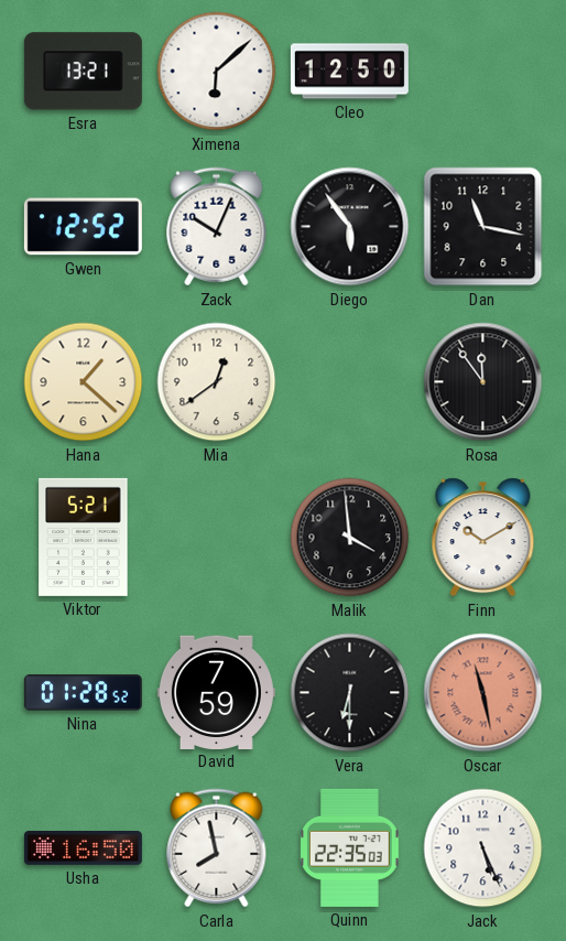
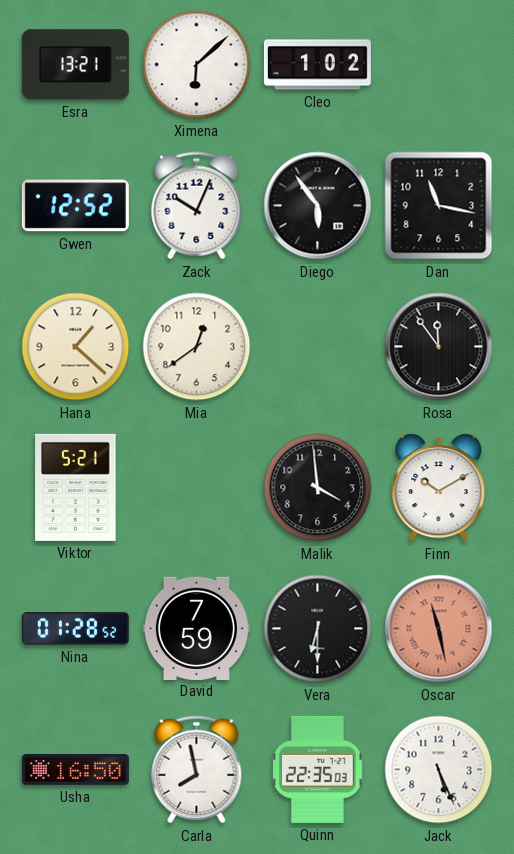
Cleo: 12:50 -> 1:02 (317, 65)
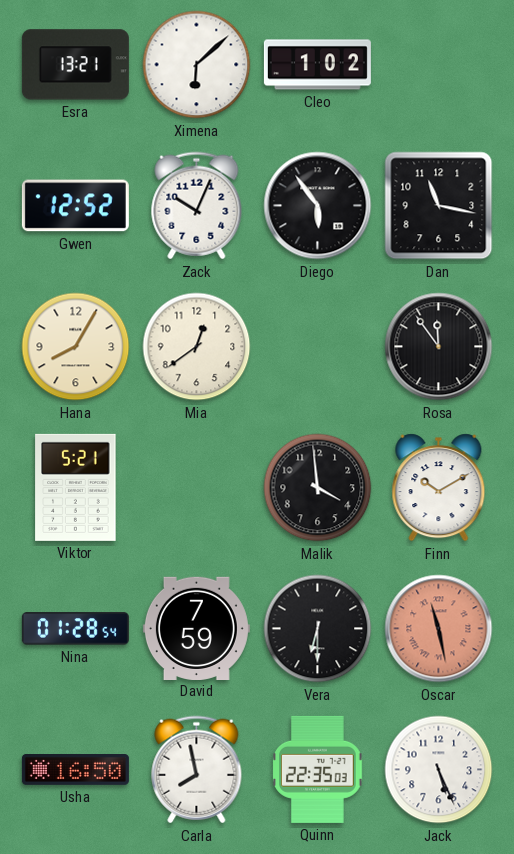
Hana: 1:22 -> 8:05 (76, 347)
Nina: 01:28:52 -> 01:28:54 (75, 629)
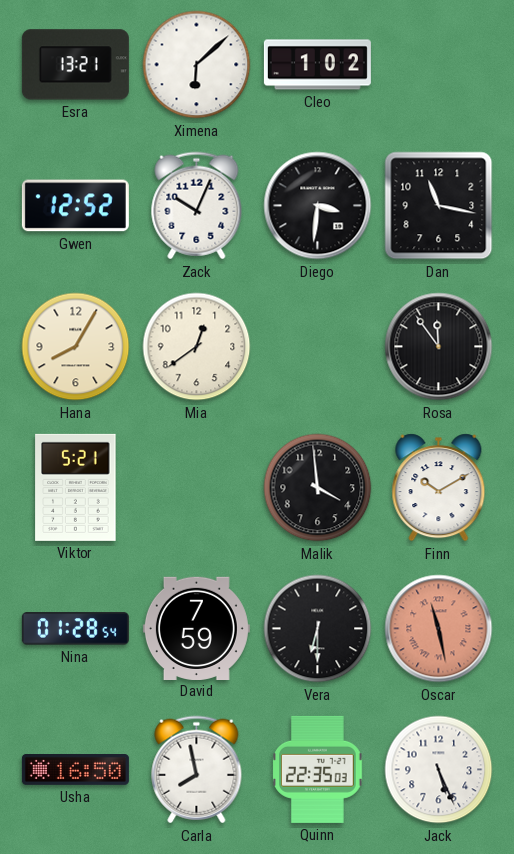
Diego: 5:54 -> 3:31 (318, 206)
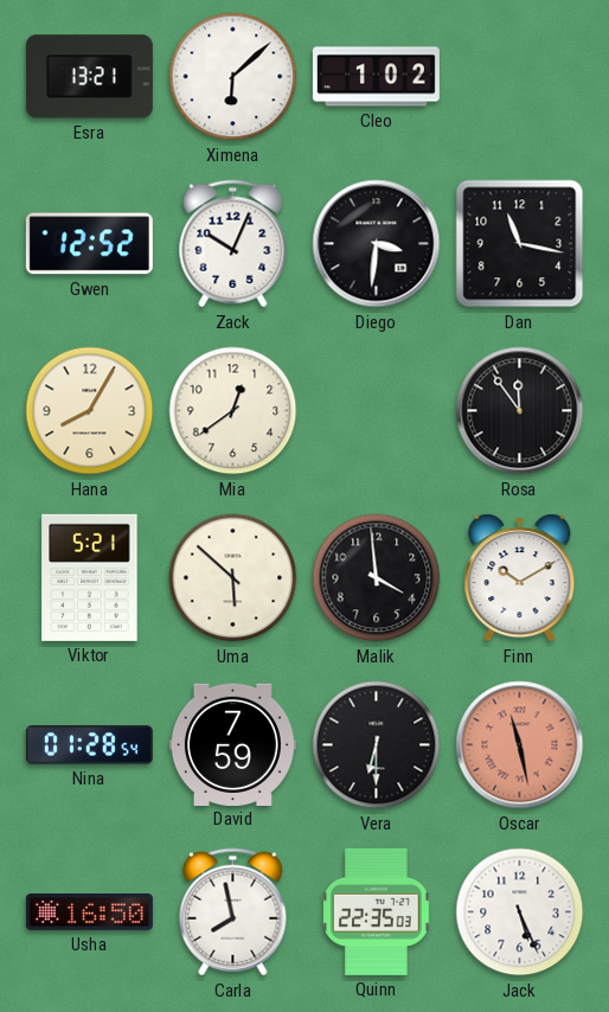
Uma: none -> 5:52 (233, 578)
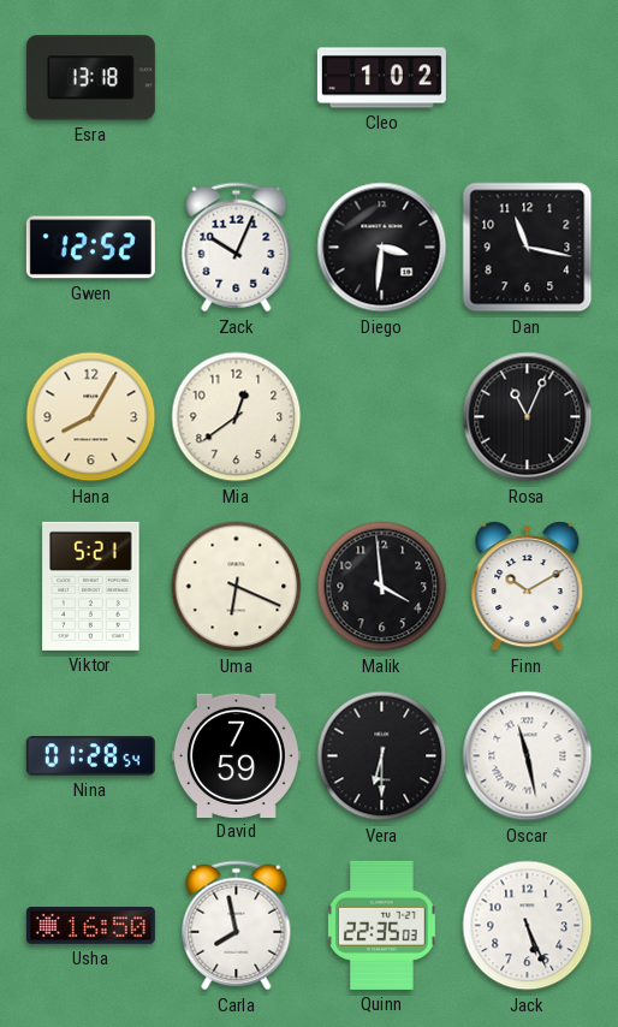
Esra: 13:21 -> 13:18 (90, 78)
Ximena: 6:08 -> none (233, 77)
Rosa: 11:54 -> 11:04 (528, 417)
Uma: 5:52 -> 6:19 (237, 587)
Oscar dial: salmon -> white (528, 756)
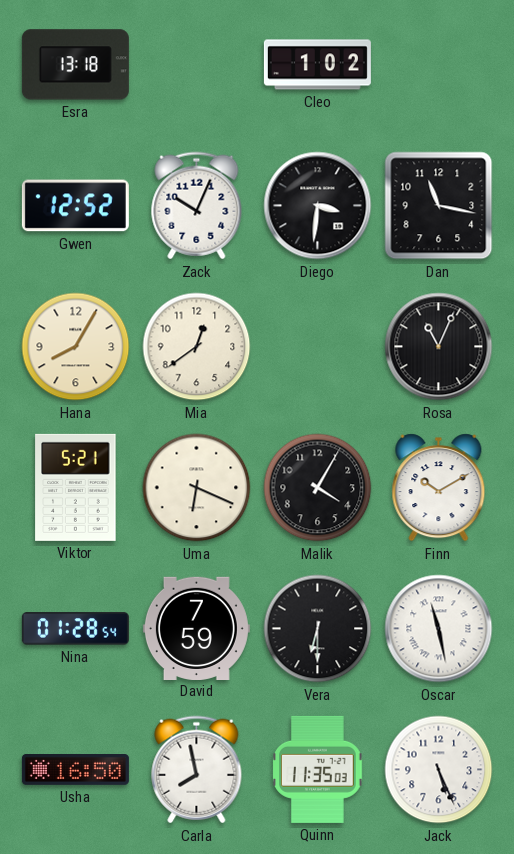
Malik: 3:59 -> 4:05 (318, 488)
Quinn: 22:35 -> 11:35 (318, 769)
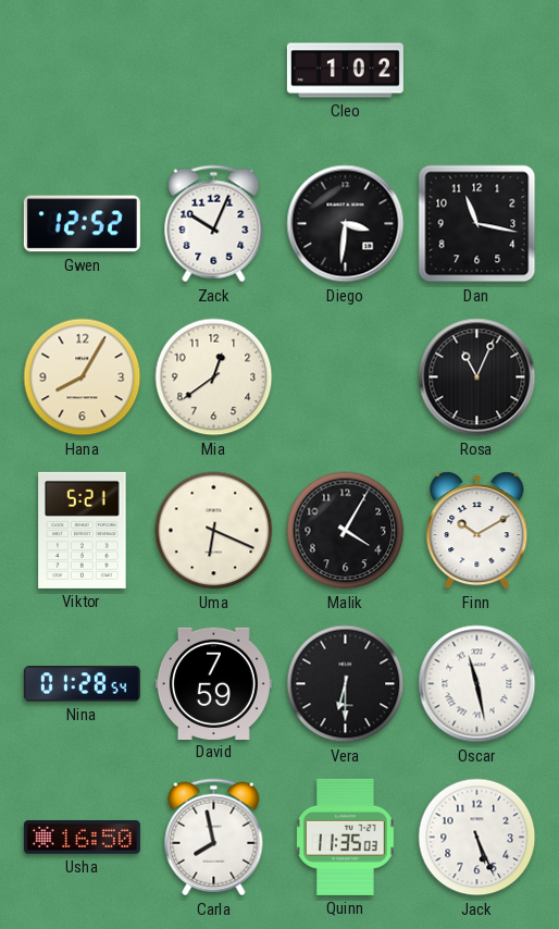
Esra: 13:18 -> none (75, 65)
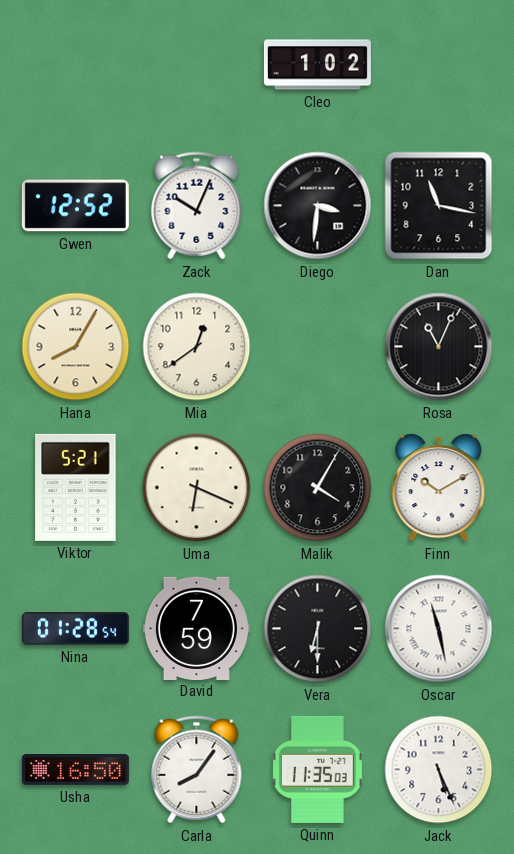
Carla: 7:58 -> 8:06 (197, 770)
